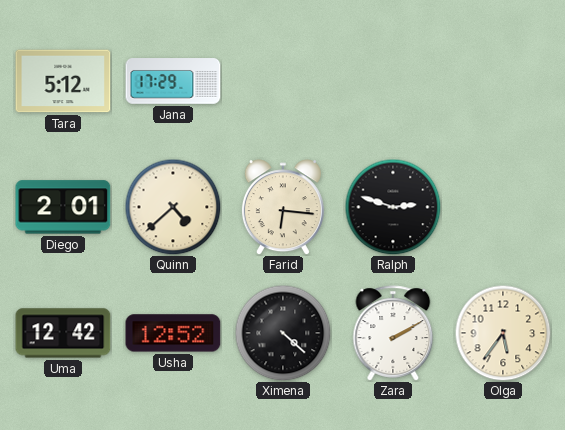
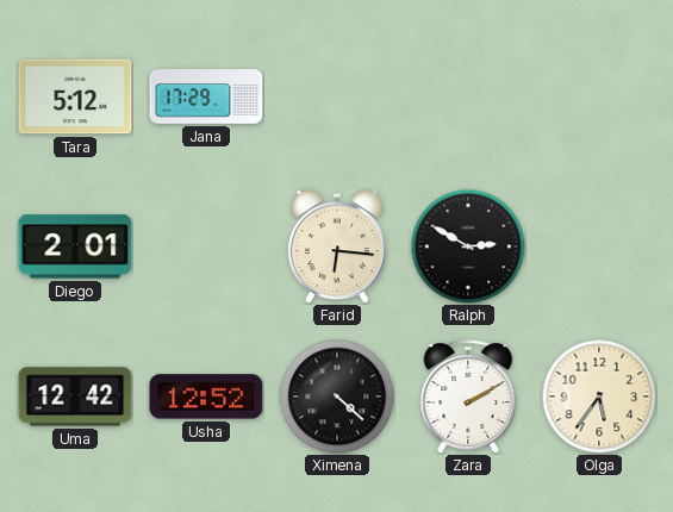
Quinn: 4:38 -> none (173, 207)
Ralph: 2:48 -> 2:50 (468, 246)
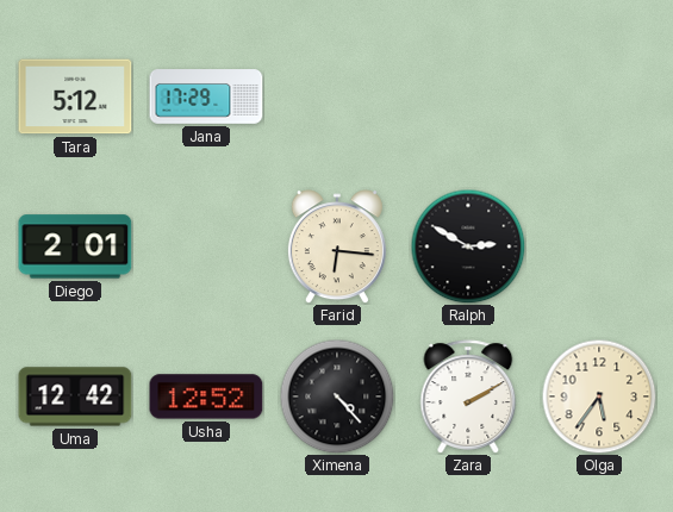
Ximena: 4:22 -> 4:23 (337, 397)
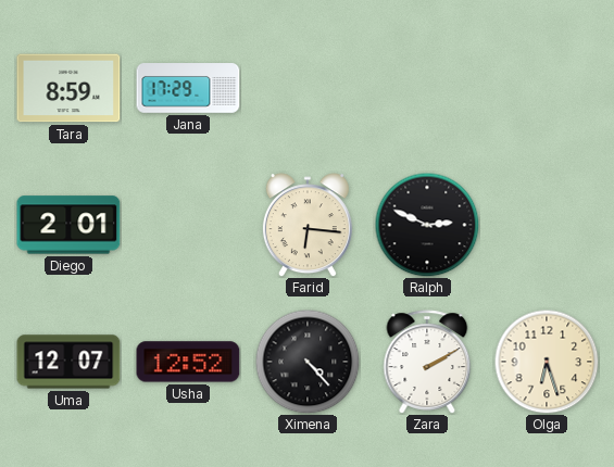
Tara: 5:12 -> 8:59 (68, 88)
Ralph: 2:50 -> 2:49 (427, 225)
Uma: 12:42 -> 12:07 (68, 362)
Olga: 5:36 -> 6:27 (547, 362)
